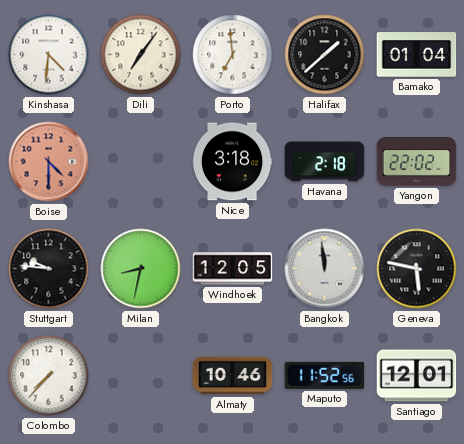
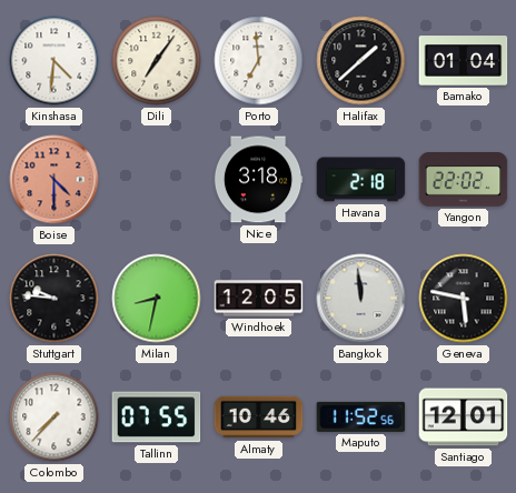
Tallinn: none -> 07:55 (157, 417)
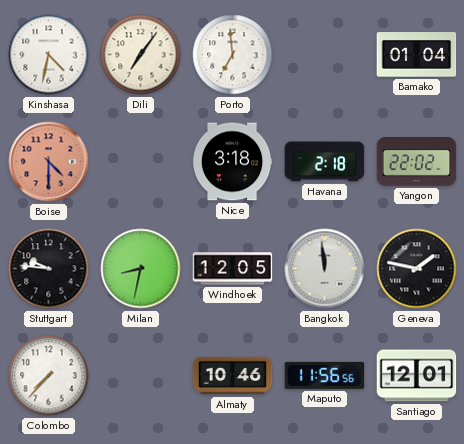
Kinshasa: 4:31 -> 4:32 (49, 55)
Halifax: 1:38 -> none (361, 61)
Geneva: 5:47 -> 1:47 (417, 269)
Tallinn: 07:55 -> none (157, 417)
Maputo: 11:52 -> 11:56 (325, 375)
